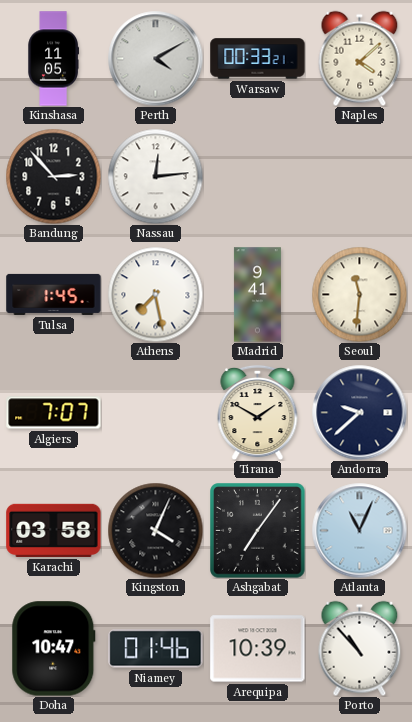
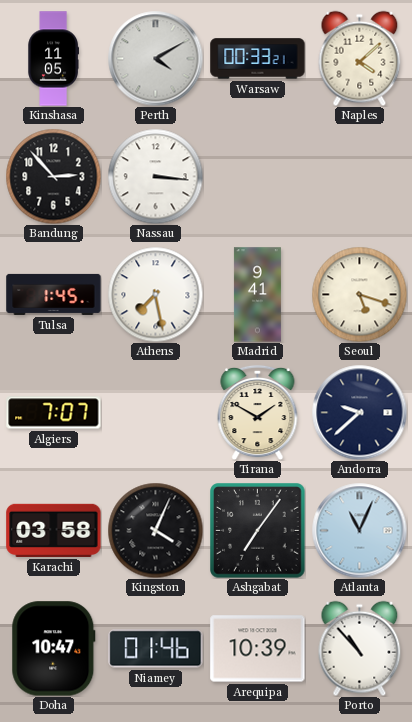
Nassau: 12:14 -> 3:16 (155, 176)
Seoul: 11:31 -> 5:18 (359, 294)
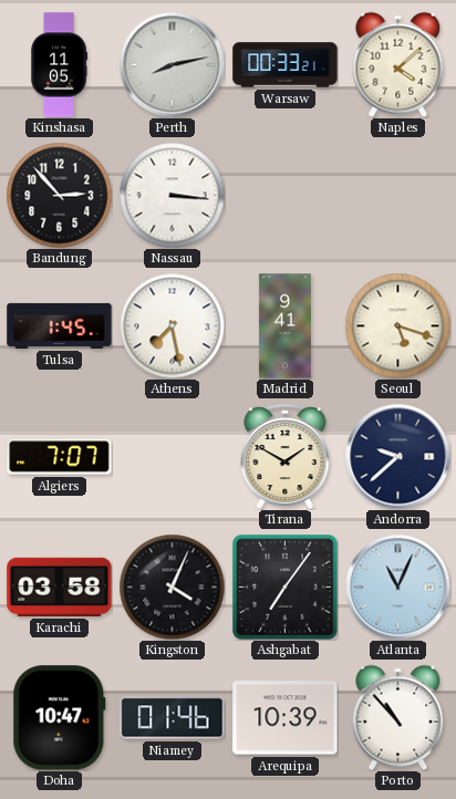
Perth: 4:10 -> 8:13 (172, 64)
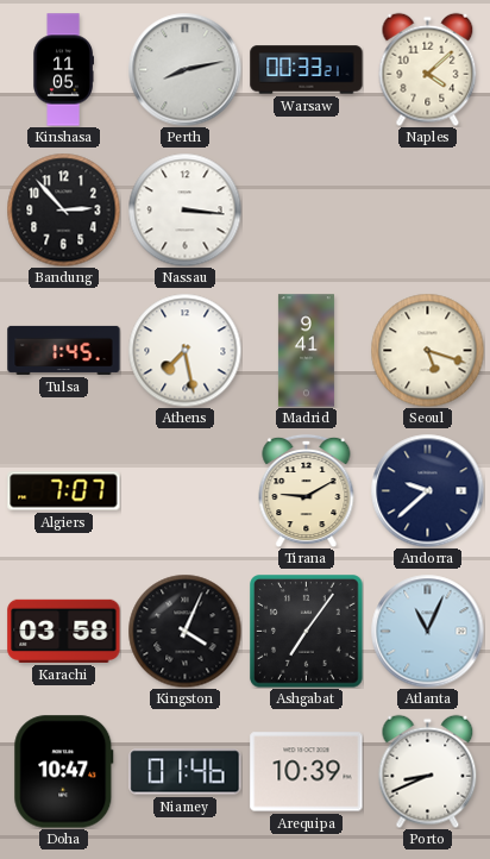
Tirana: 1:50 -> 9:10 (307, 490)
Porto: 10:53 -> 8:41 (428, 771)
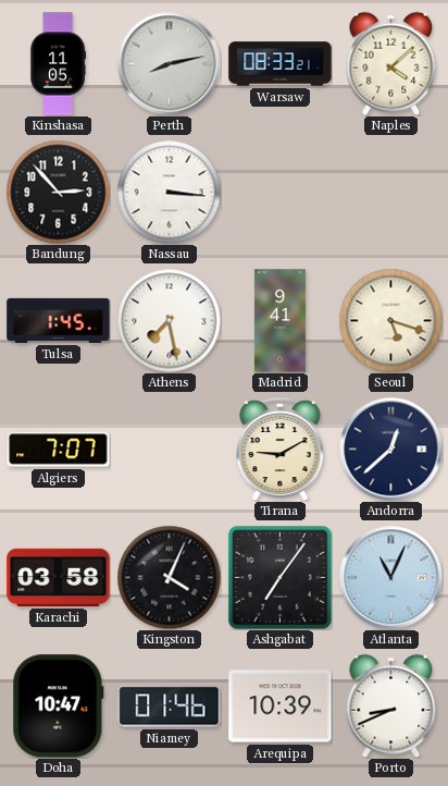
Warsaw: 00:33 -> 08:33 (281, 64)
Andorra: 9:38 -> 12:38 (390, 449)
